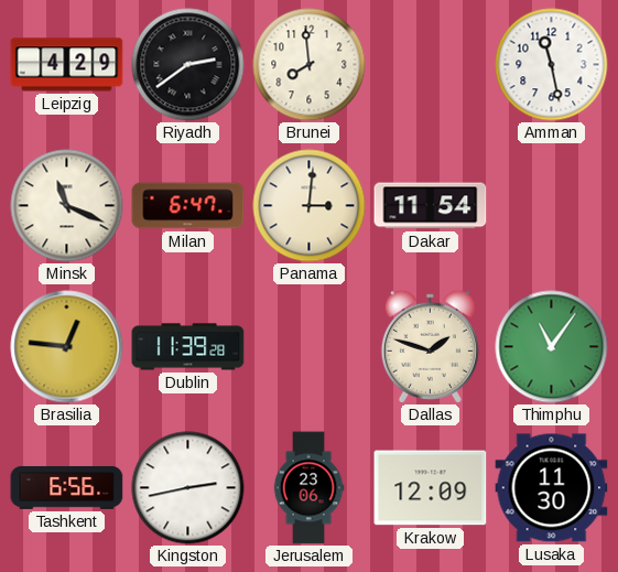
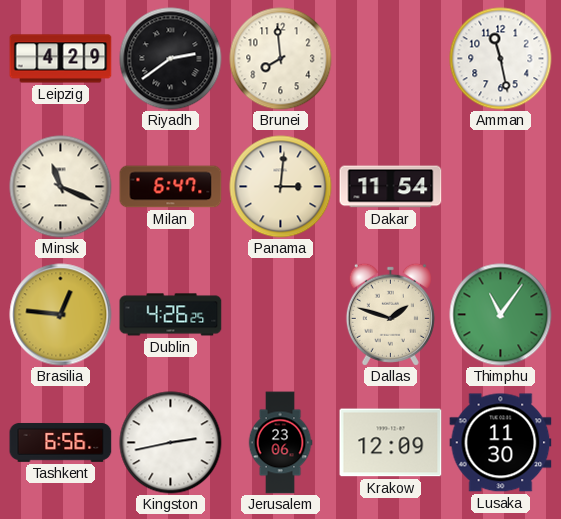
Dublin: 11:39 -> 4:26 (171, 315)
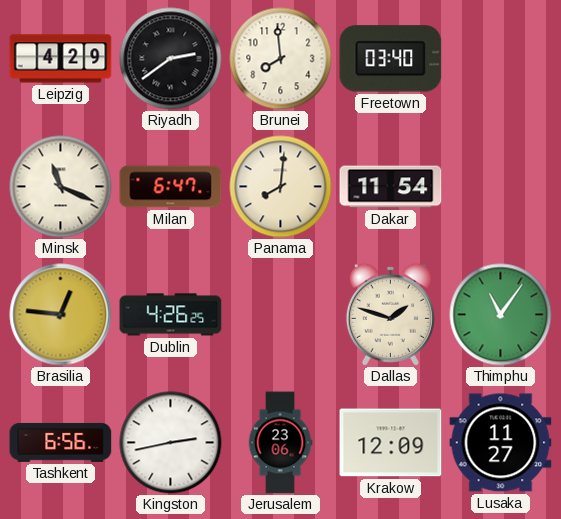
Freetown: none -> 03:40 (391, 59)
Amman: 11:28 -> none (501, 59)
Panama: 3:01 -> 8:01 (281, 187)
Lusaka: 11:30 -> 11:27 (501, 443)
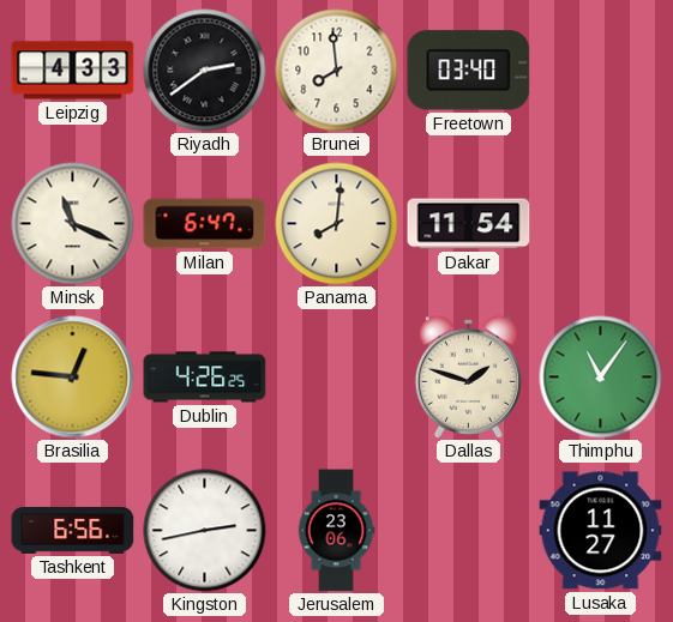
Leipzig: 4:29 -> 4:33 (73, 71)
Krakow: 12:09 -> none (391, 443)
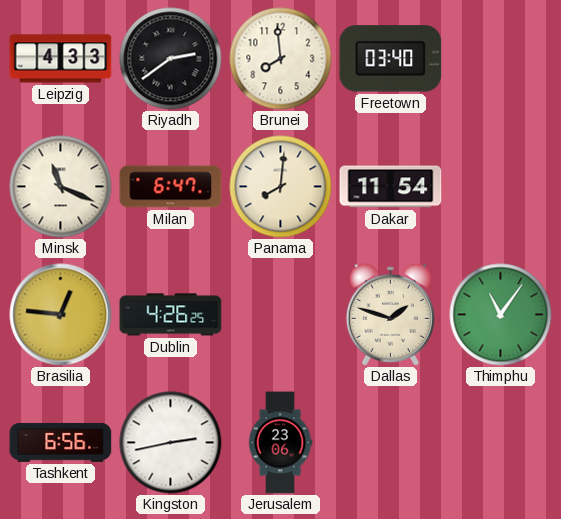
Lusaka: 11:27 -> none (601, 531)
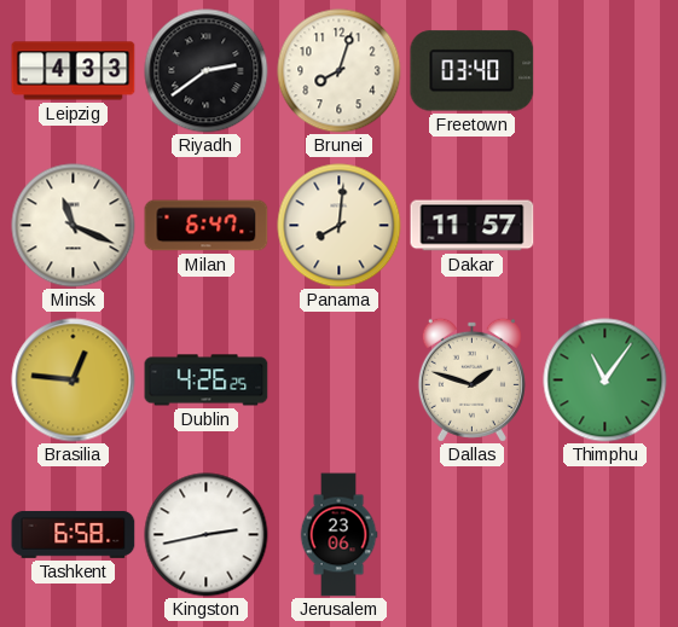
Brunei: 7:59 -> 8:03 (340, 71)
Dakar: 11:54 -> 11:57 (473, 226)
Tashkent: 6:56 -> 6:58 (74, 534)
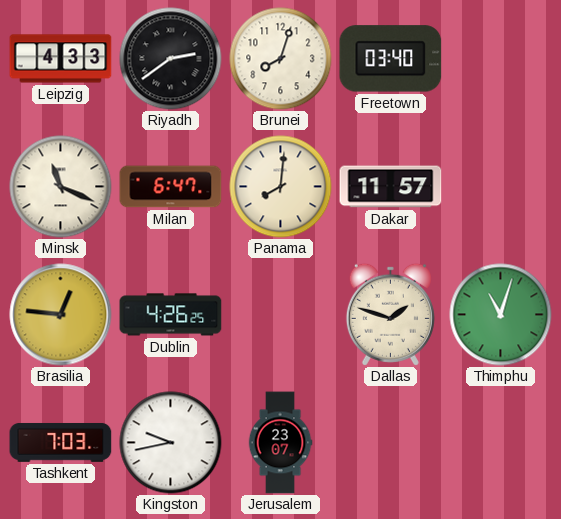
Thimphu: 11:06 -> 11:03 (501, 315)
Tashkent: 6:58 -> 7:03 (61, 442)
Kingston: 2:43 -> 9:43 (171, 443)
Jerusalem: 23:06 -> 23:07 (280, 443)
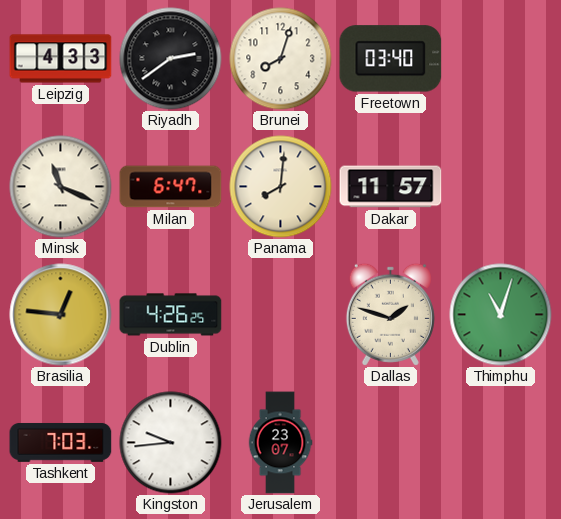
Kingston: 9:43 -> 9:44 (171, 443)
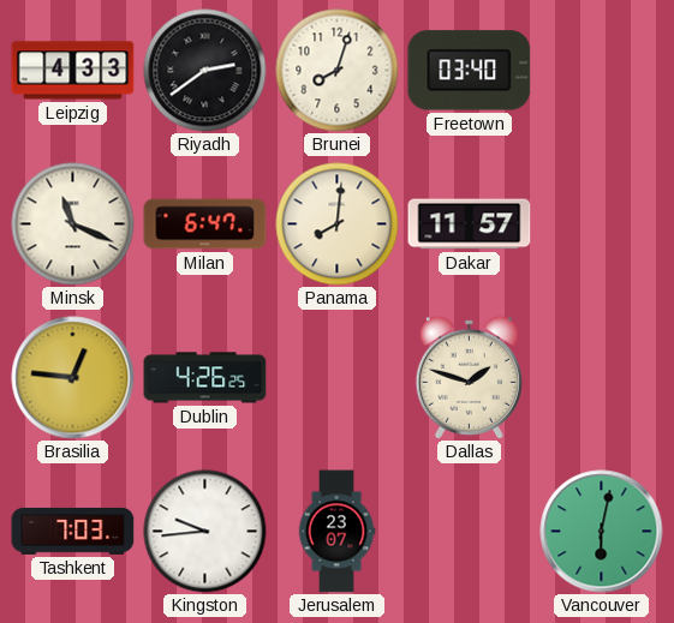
Thimphu: 11:03 -> none (501, 315)
Vancouver: none -> 6:02 (602, 532)
